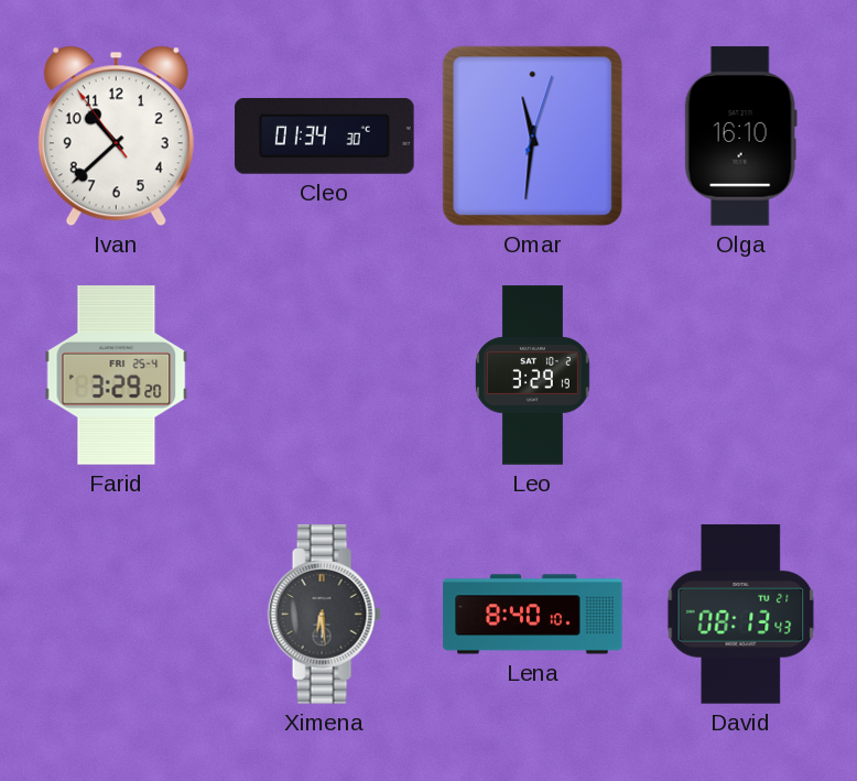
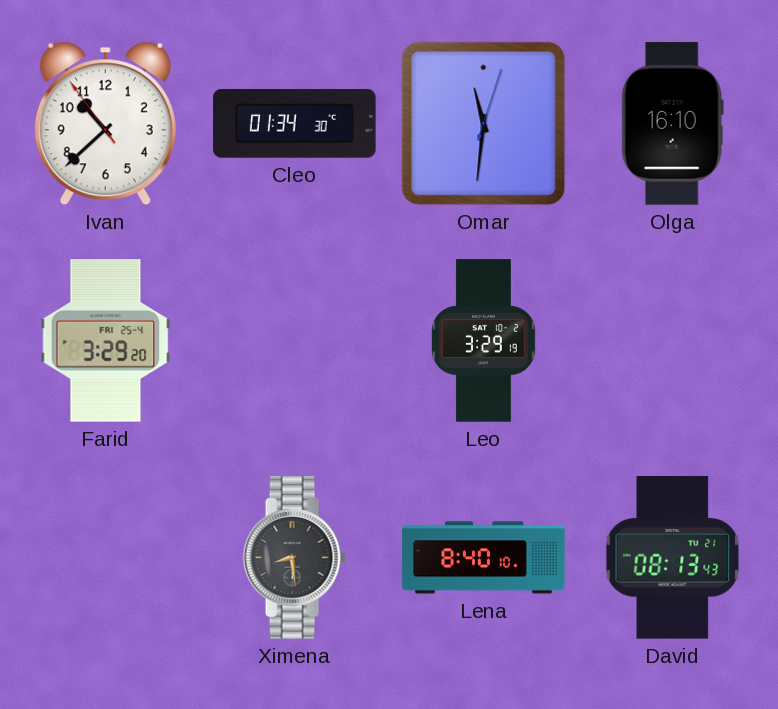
Ximena: 6:29 -> 8:29 (294, 558)
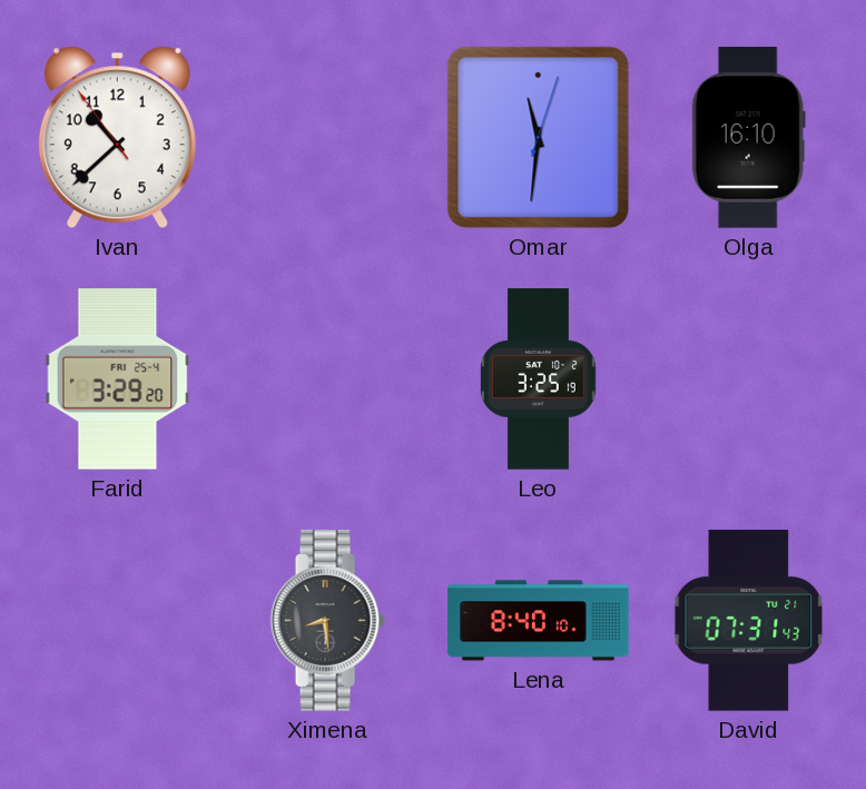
Cleo: 01:34 -> none (295, 123)
Leo: 3:29 -> 3:25 (539, 379)
David: 08:13 -> 07:31 (749, 621)
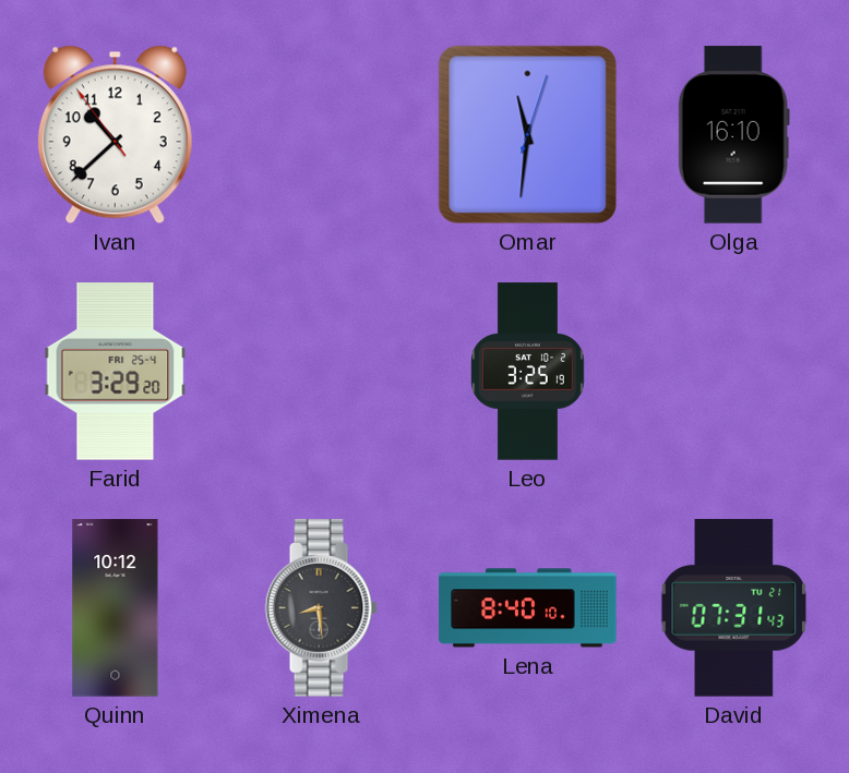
Quinn: none -> 10:12 (116, 608)
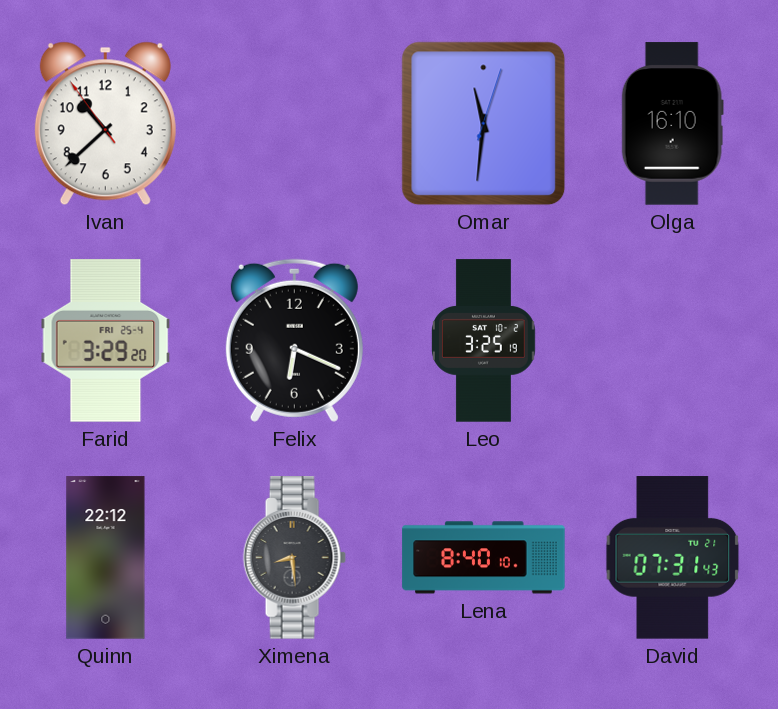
Felix: none -> 6:19 (294, 340)
Quinn: 10:12 -> 22:12 (106, 558)
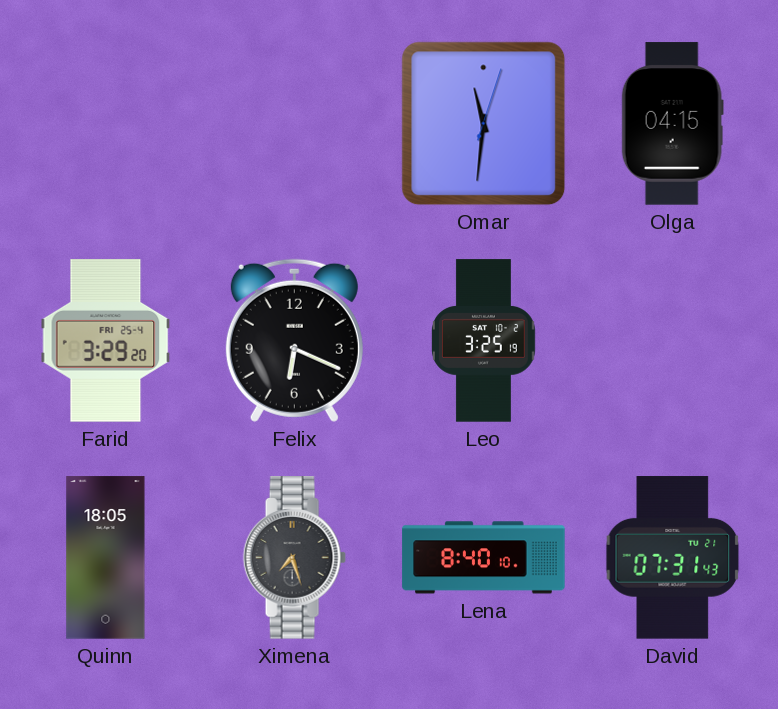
Ivan: 10:37 -> none (105, 124)
Olga: 16:10 -> 04:15 (672, 124)
Quinn: 22:12 -> 18:05 (106, 558)
Ximena: 8:29 -> 7:27 (294, 558)
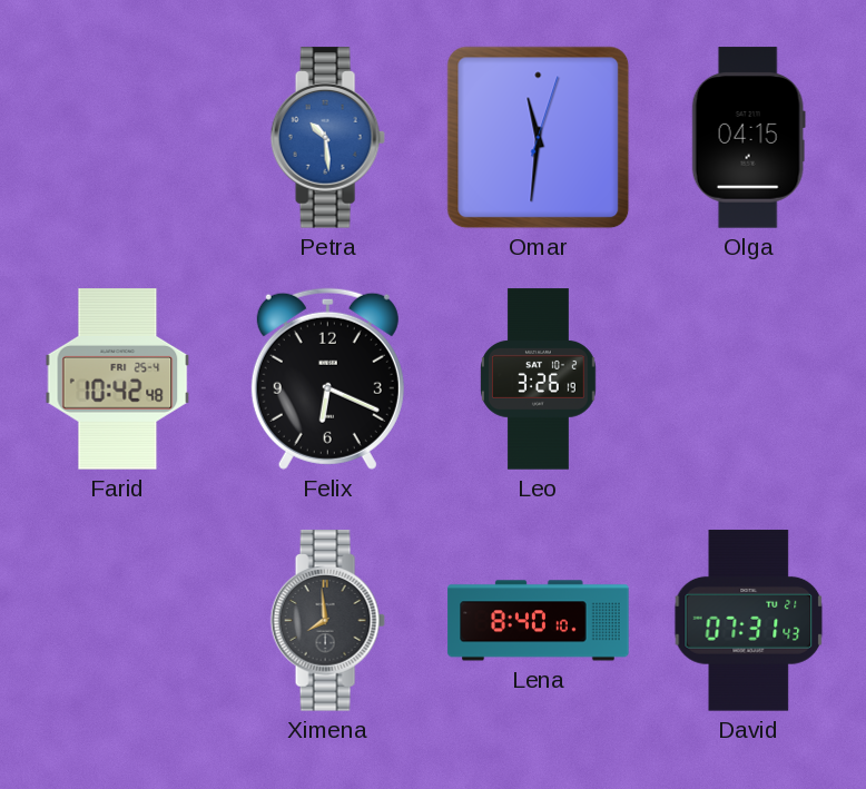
Petra: none -> 10:29 (327, 138)
Farid: 3:29 -> 10:42 (118, 379)
Leo: 3:25 -> 3:26 (539, 379)
Quinn: 18:05 -> none (106, 558)
Ximena: 7:27 -> 7:59 (327, 621)
